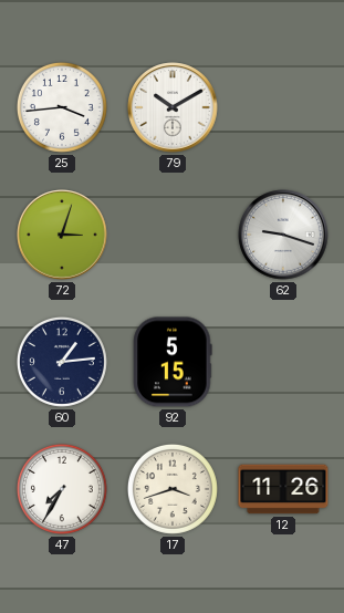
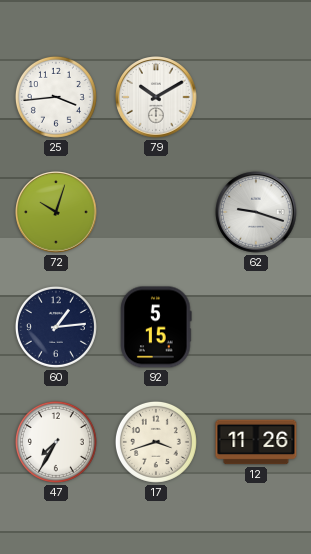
72: 3:03 -> 10:03 (56, 212)
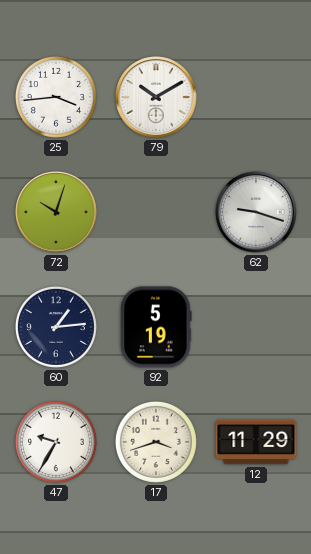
92: 5:15 -> 5:19 (156, 327)
47: 7:35 -> 9:35 (56, 442)
12: 11:26 -> 11:29 (256, 442)
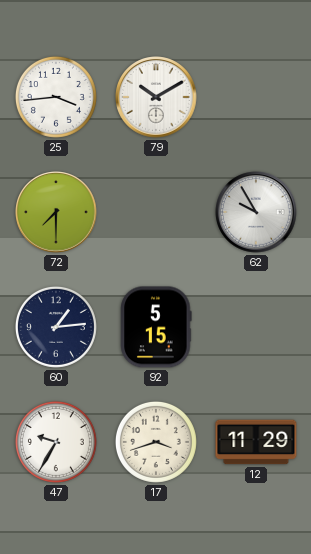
72: 10:03 -> 7:30 (56, 212)
62: 9:18 -> 9:55 (256, 212)
92: 5:19 -> 5:15 (156, 327)
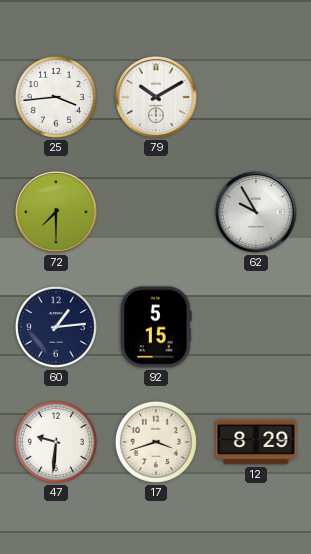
47: 9:35 -> 9:31 (56, 442)
12: 11:29 -> 8:29 (256, 442)
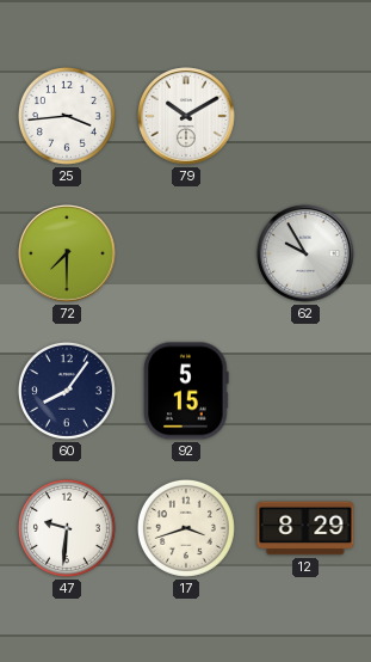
60: 1:14 -> 8:06 (67, 391)
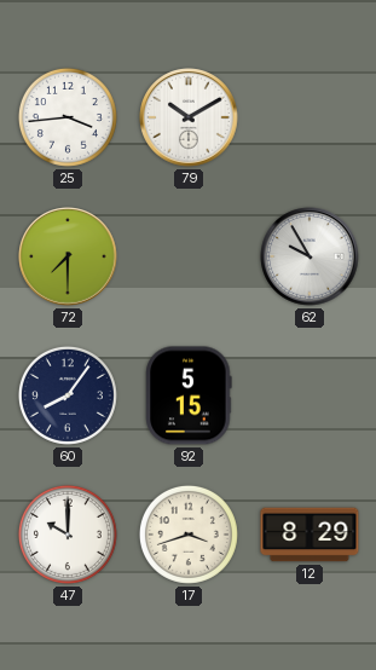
47: 9:31 -> 10:00 (68, 535)
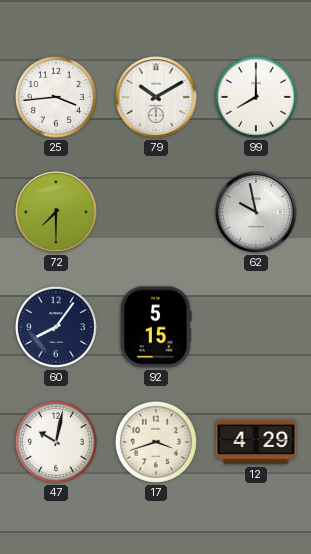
99: none -> 8:00 (256, 97)
62: 9:55 -> 9:58 (256, 212)
47: 10:00 -> 10:02 (56, 442)
12: 8:29 -> 4:29 (256, 442)
